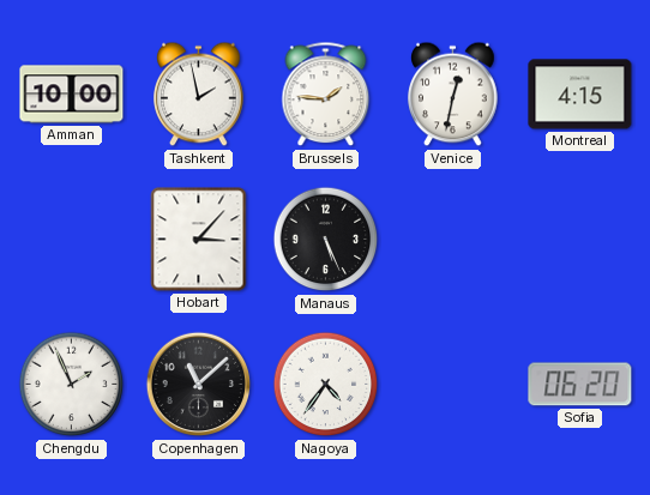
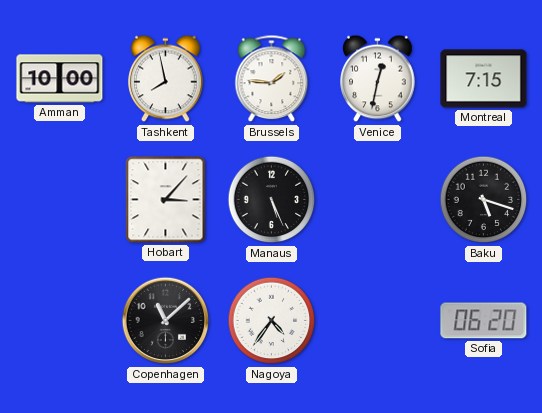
Tashkent: 1:58 -> 7:58 (166, 79)
Montreal: 4:15 -> 7:15 (484, 79)
Baku: none -> 5:18 (484, 200)
Chengdu: 1:56 -> none (72, 385)
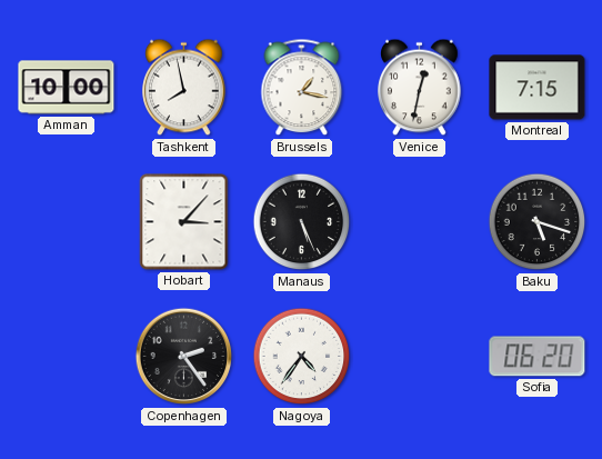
Brussels: 1:46 -> 1:17 (302, 88)
Copenhagen: 11:08 -> 2:24 (184, 357)
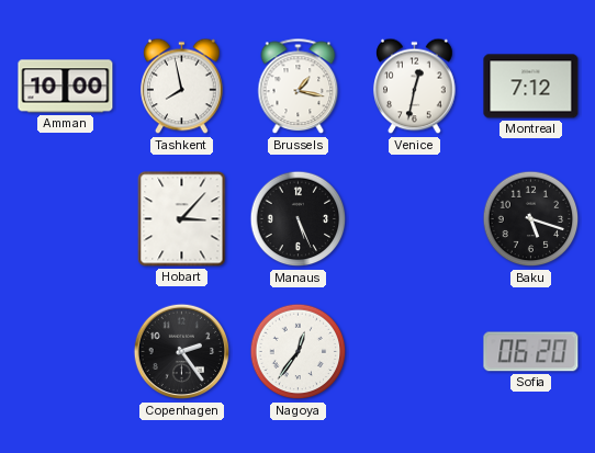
Montreal: 7:15 -> 7:12 (531, 87)
Nagoya: 4:36 -> 12:36 (299, 352)
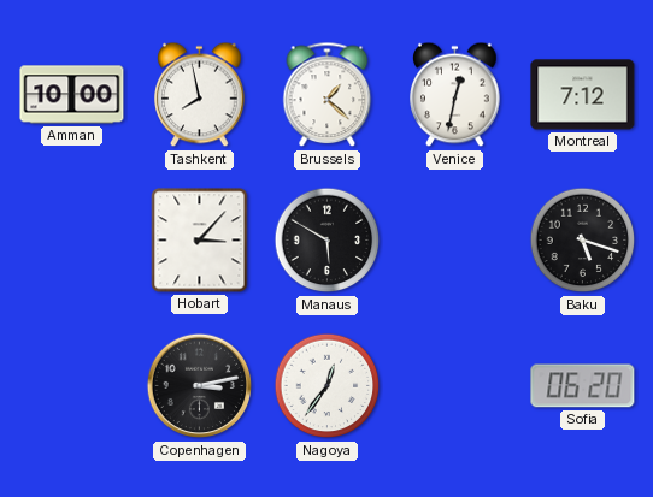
Brussels: 1:17 -> 1:22 (328, 95)
Manaus: 5:26 -> 5:50 (328, 241)
Copenhagen: 2:24 -> 3:13 (200, 386)
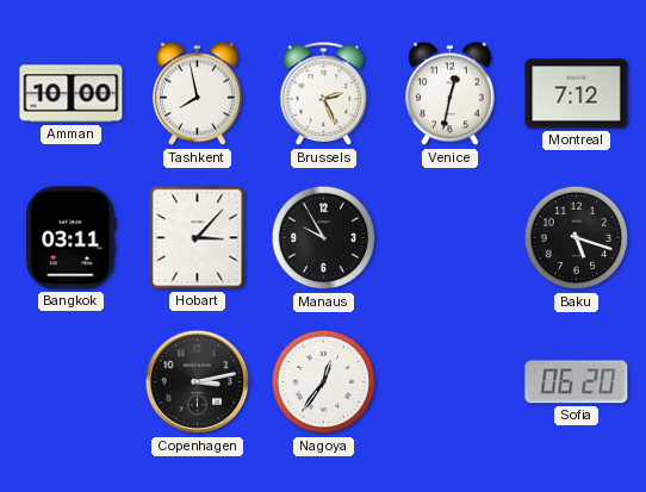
Brussels: 1:22 -> 2:26 (324, 94)
Bangkok: none -> 03:11 (72, 238)
Manaus: 5:50 -> 9:55 (324, 238)
